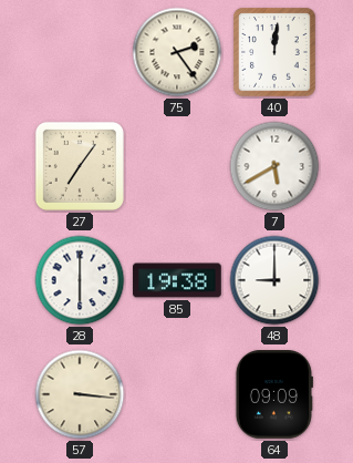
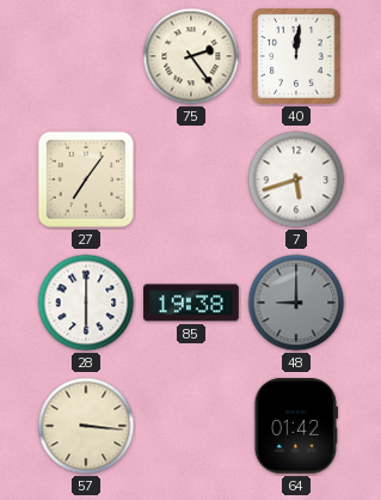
7: 5:40 -> 5:42 (296, 179)
48 dial: white -> grey (296, 303)
64: 09:09 -> 01:42 (296, 426)
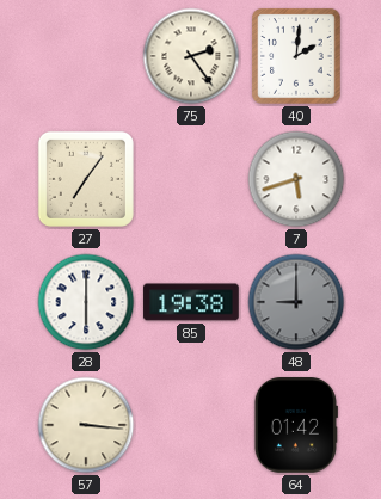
40: 12:01 -> 2:01 (296, 56)
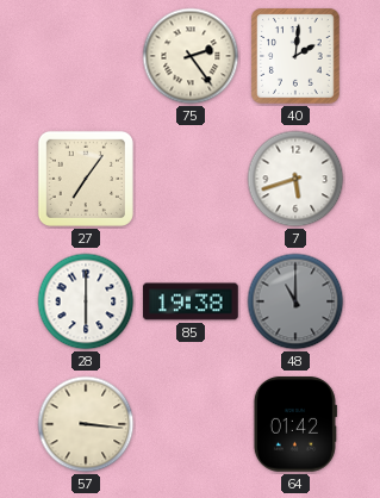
48: 9:00 -> 11:00 (295, 301)
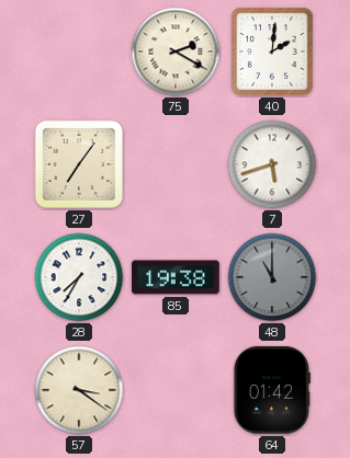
75: 2:24 -> 2:20 (176, 51)
28: 6:00 -> 7:35 (79, 277)
57: 3:16 -> 3:21 (79, 390)
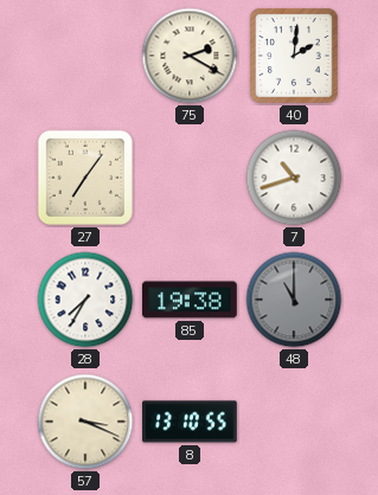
7: 5:42 -> 10:42 (294, 178)
57: 3:21 -> 3:19 (85, 422)
8: none -> 13:10 (190, 422)
64: 01:42 -> none (272, 390)
